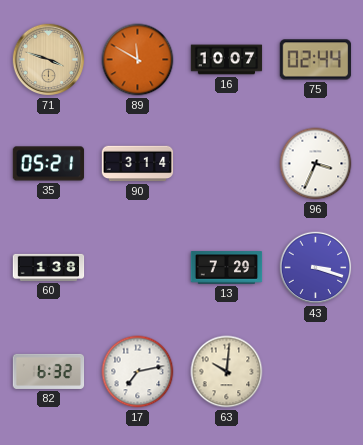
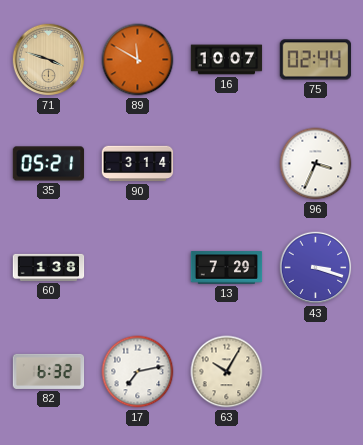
63: 10:01 -> 10:05 (227, 372)
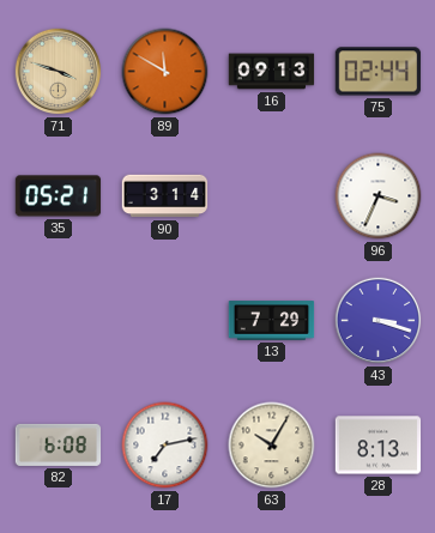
16: 10:07 -> 09:13 (272, 72)
60: 1:38 -> none (49, 267)
82: 6:32 -> 6:08 (59, 444)
28: none -> 8:13 (379, 446)
